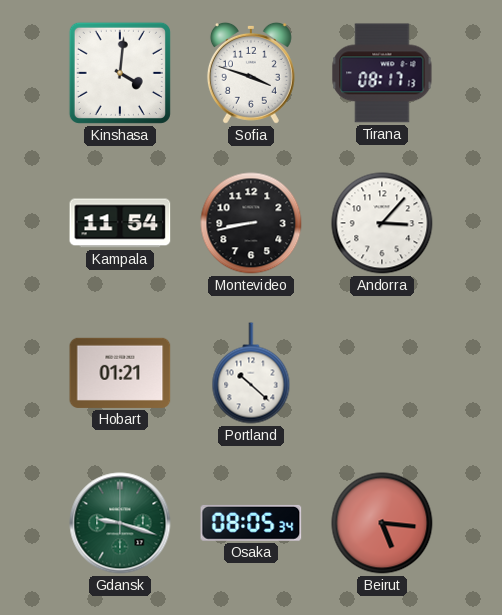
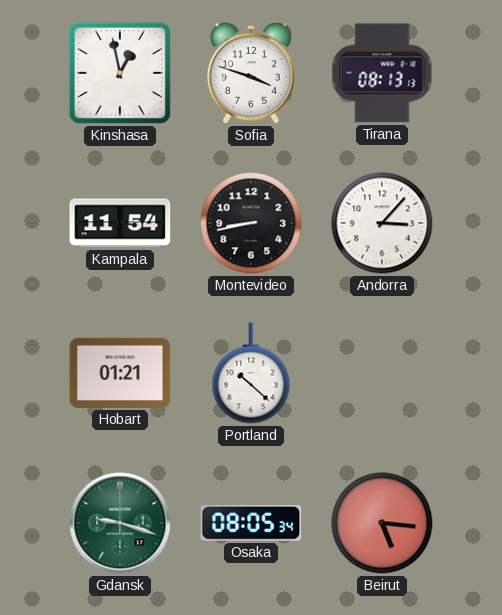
Kinshasa: 4:01 -> 12:58 (120, 73)
Tirana: 08:17 -> 08:13 (382, 73)
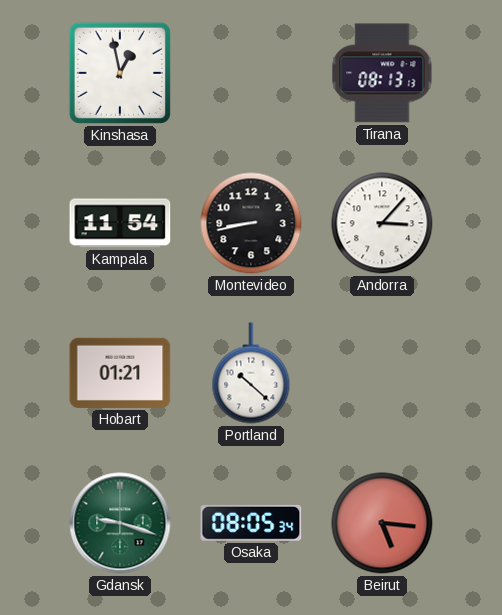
Sofia: 3:48 -> none (251, 73)
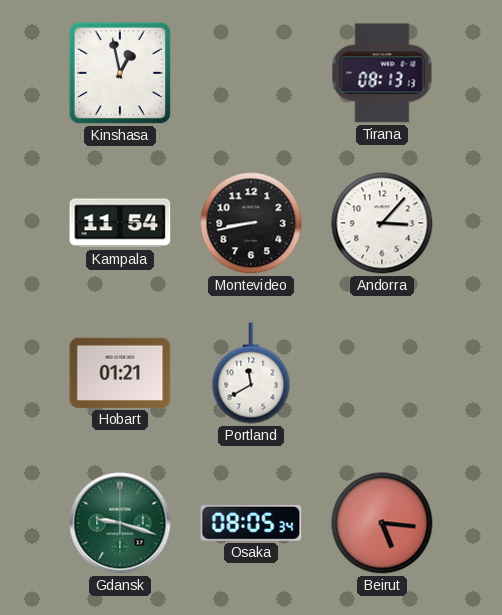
Portland: 10:22 -> 11:40 (251, 373)
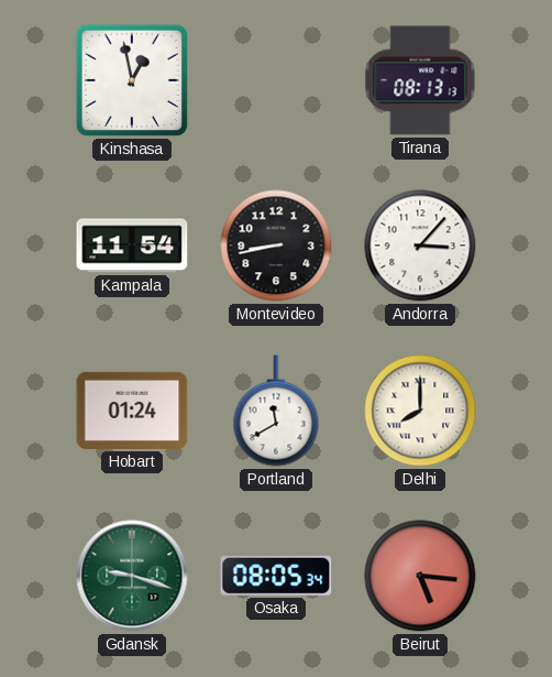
Hobart: 01:21 -> 01:24 (132, 411)
Delhi: none -> 8:00 (420, 411)
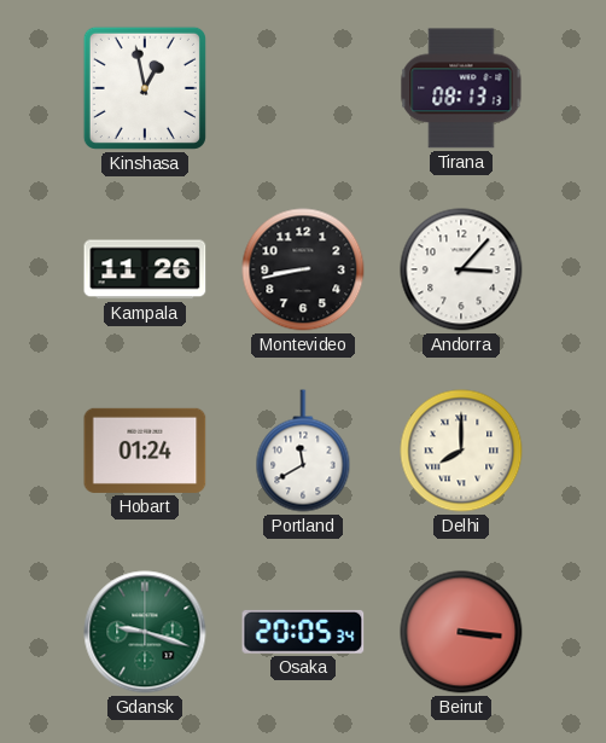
Kampala: 11:54 -> 11:26 (145, 269)
Osaka: 08:05 -> 20:05 (303, 632)
Beirut: 5:16 -> 3:16 (461, 632)
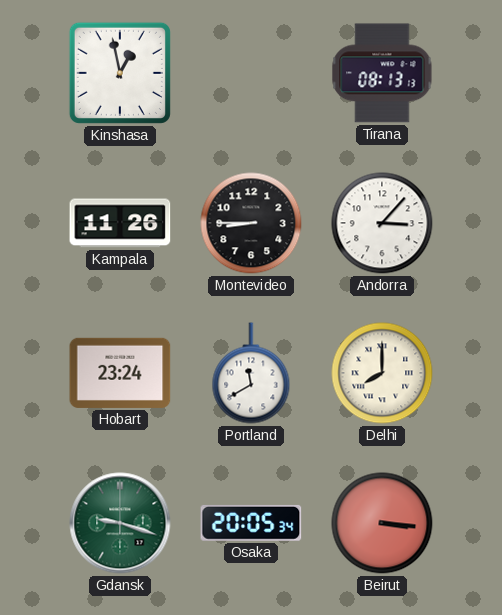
Montevideo: 8:43 -> 8:45 (251, 223)
Hobart: 01:24 -> 23:24 (120, 373)
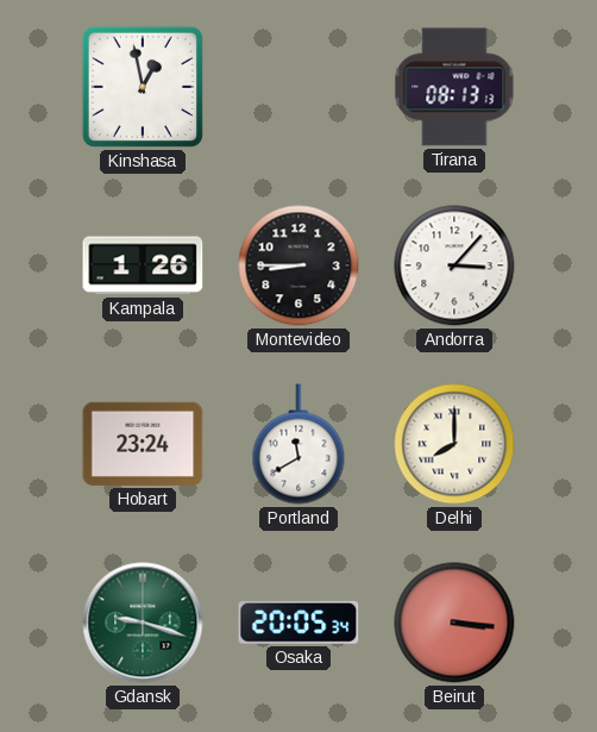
Kampala: 11:26 -> 1:26 (143, 265)
